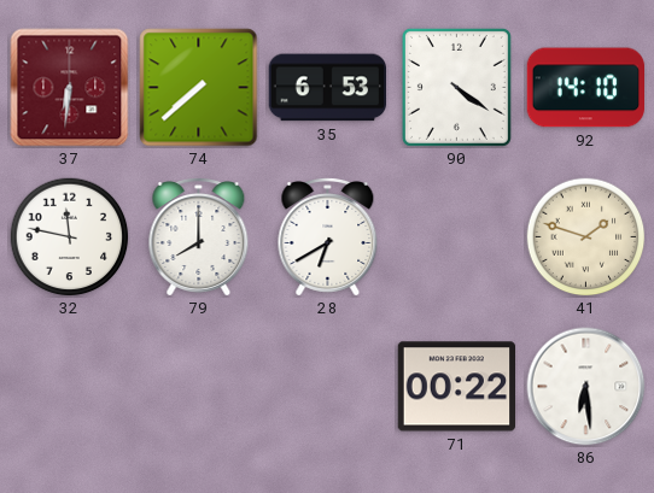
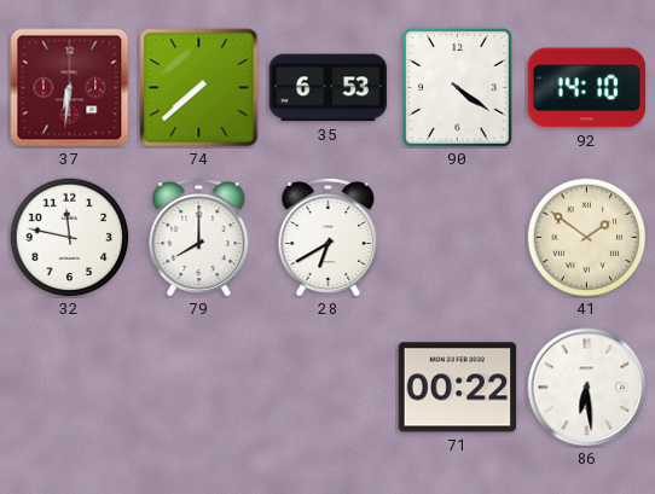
41: 1:48 -> 1:51 (587, 238)
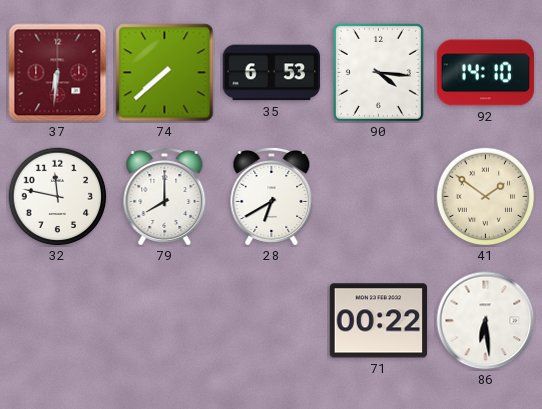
90: 4:21 -> 4:16 (378, 72)
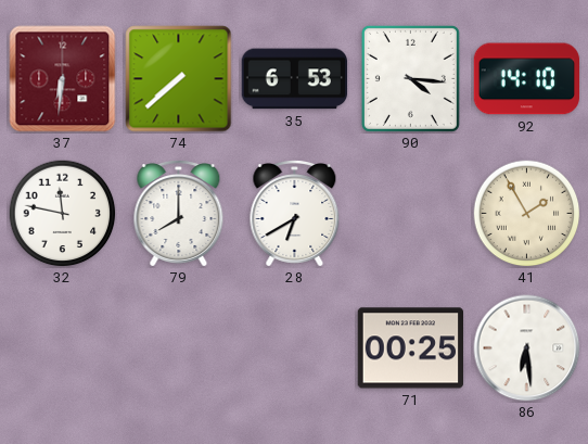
41: 1:51 -> 1:55 (527, 214)
71: 00:22 -> 00:25 (411, 348)
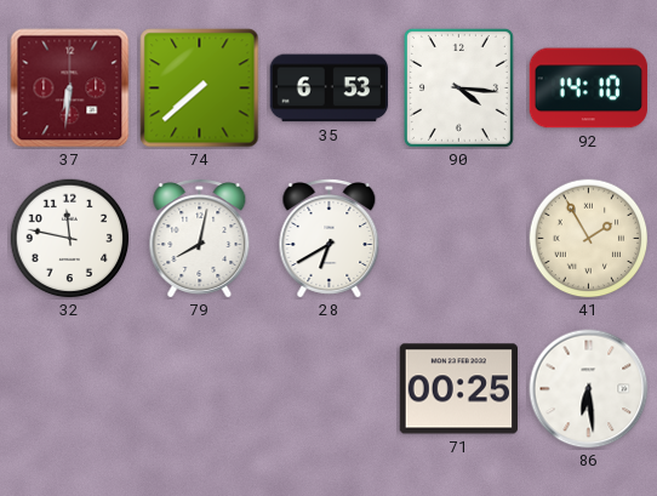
79: 8:00 -> 8:02 (200, 239)
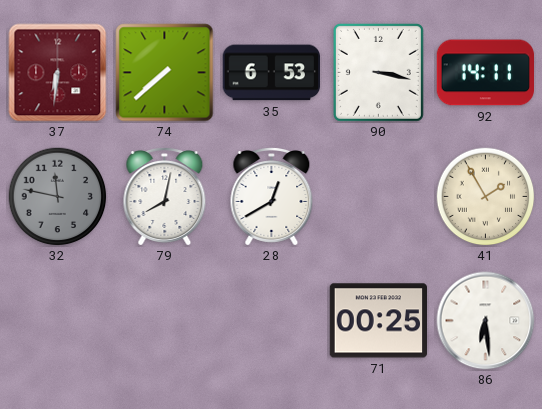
90: 4:16 -> 3:17 (378, 72)
92: 14:10 -> 14:11 (486, 73)
32 dial: white -> grey (58, 197)
28: 6:40 -> 12:40 (272, 197)
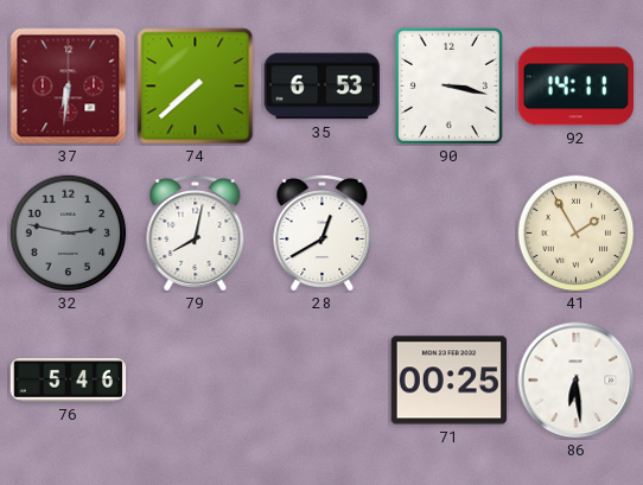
32: 11:47 -> 2:47 (69, 234)
76: none -> 5:46 (69, 381)
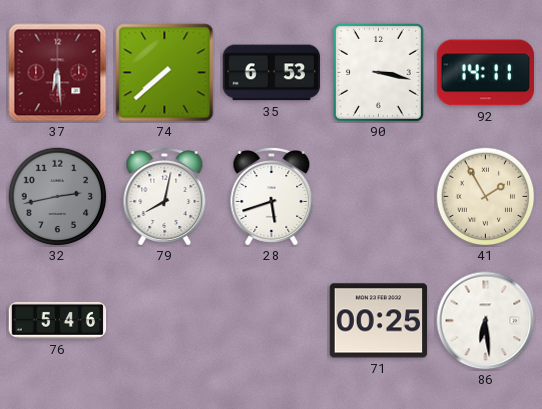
37: 6:31 -> 6:29 (58, 73)
32: 2:47 -> 2:43 (58, 197)
28: 12:40 -> 5:42 (272, 197)
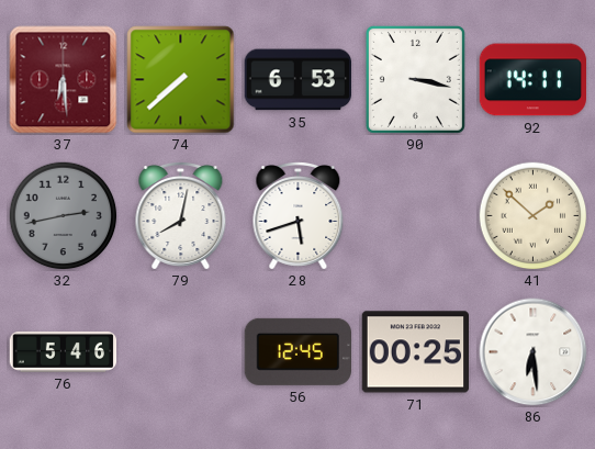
41: 1:55 -> 1:52 (534, 216)
56: none -> 12:45 (297, 351)
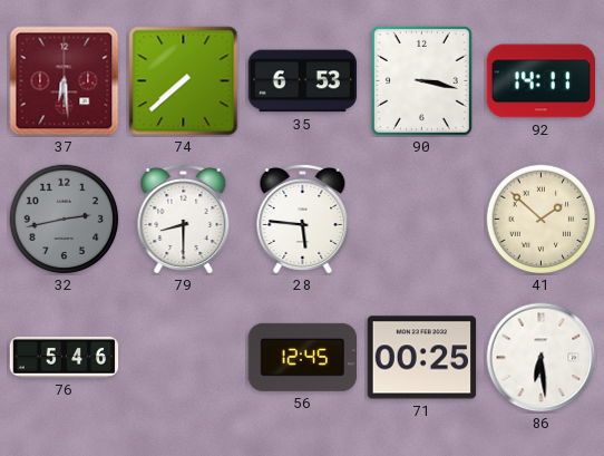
79: 8:02 -> 8:30 (184, 220)
28: 5:42 -> 5:46 (303, 220)
